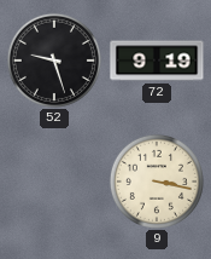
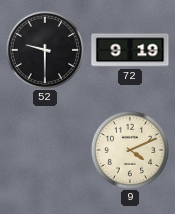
52: 9:27 -> 9:30 (45, 50)
9: 3:17 -> 4:11 (130, 150)
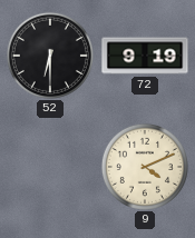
52: 9:30 -> 6:30 (50, 56)
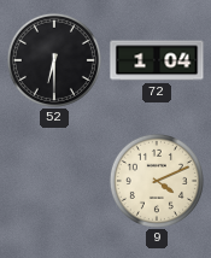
72: 9:19 -> 1:04 (157, 60)
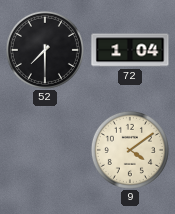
52: 6:30 -> 7:30 (45, 50)
9: 4:11 -> 4:09 (130, 150)
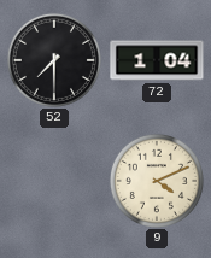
9: 4:09 -> 4:11 (157, 181)
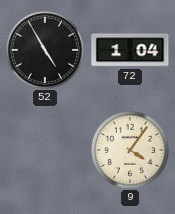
52: 7:30 -> 4:55 (45, 50)
9: 4:11 -> 4:06 (130, 150)
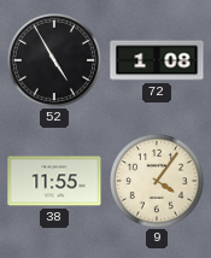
72: 1:04 -> 1:08 (157, 60)
38: none -> 11:55 (54, 181)
